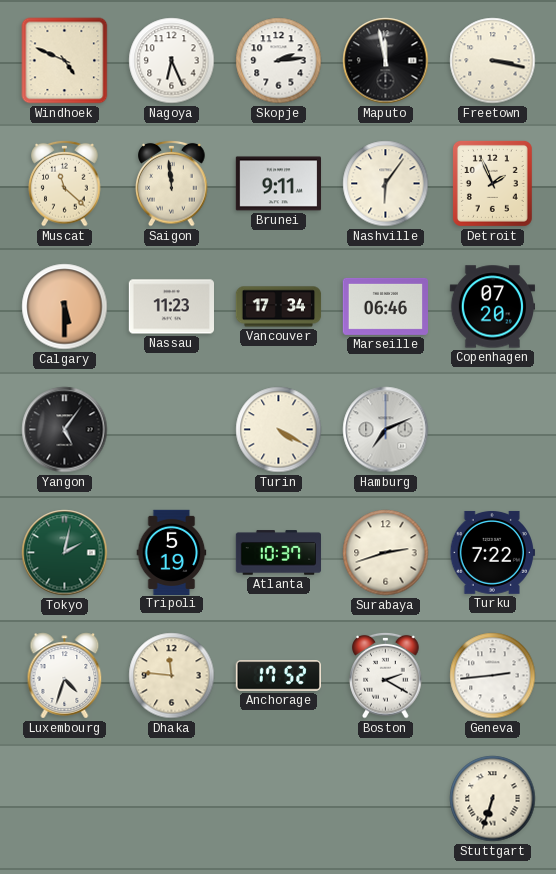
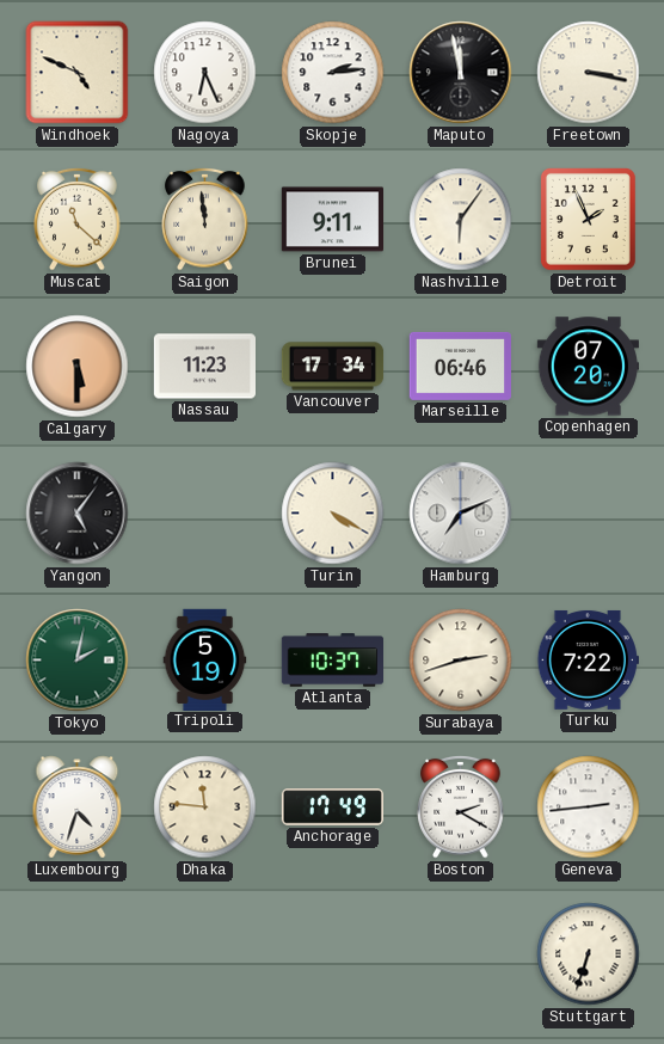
Anchorage: 17:52 -> 17:49 (332, 807)
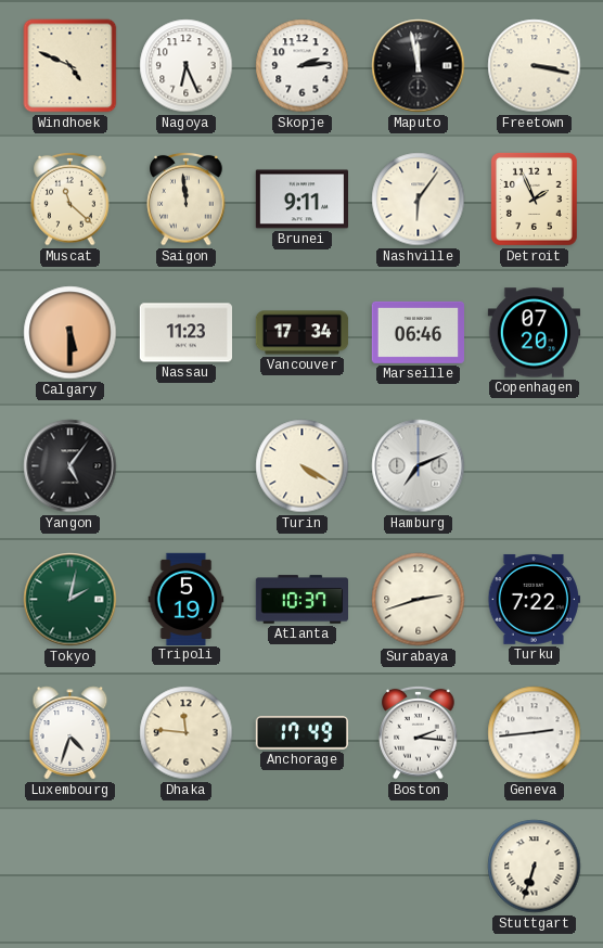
Boston: 2:20 -> 2:16 (419, 732)
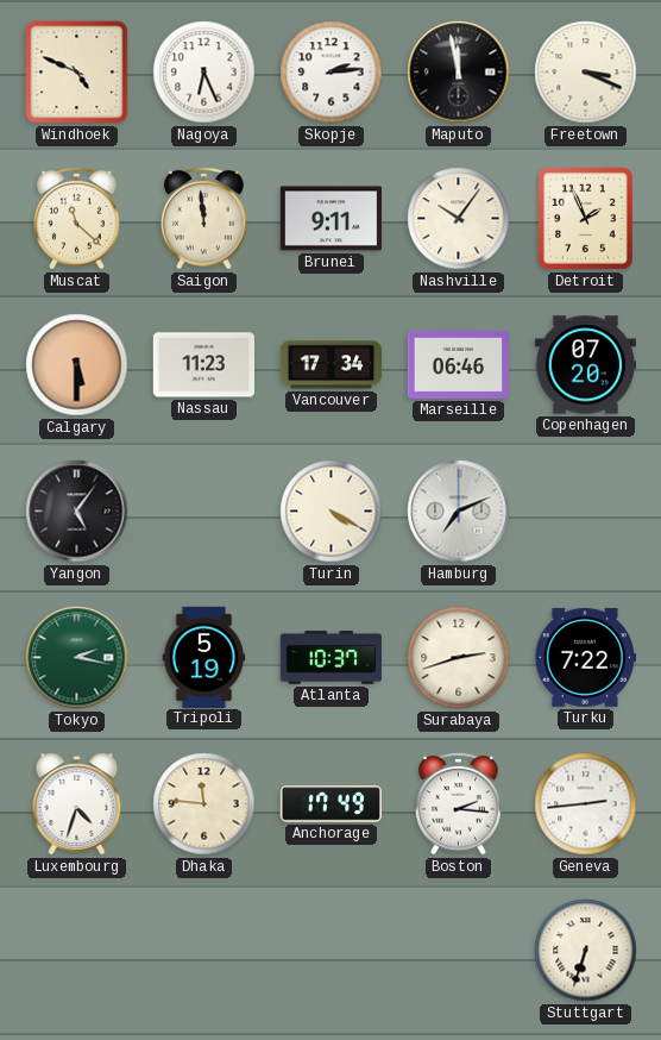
Freetown: 3:17 -> 3:19 (586, 73)
Nashville: 6:06 -> 10:06 (459, 219)
Tokyo: 2:02 -> 2:17 (77, 658)
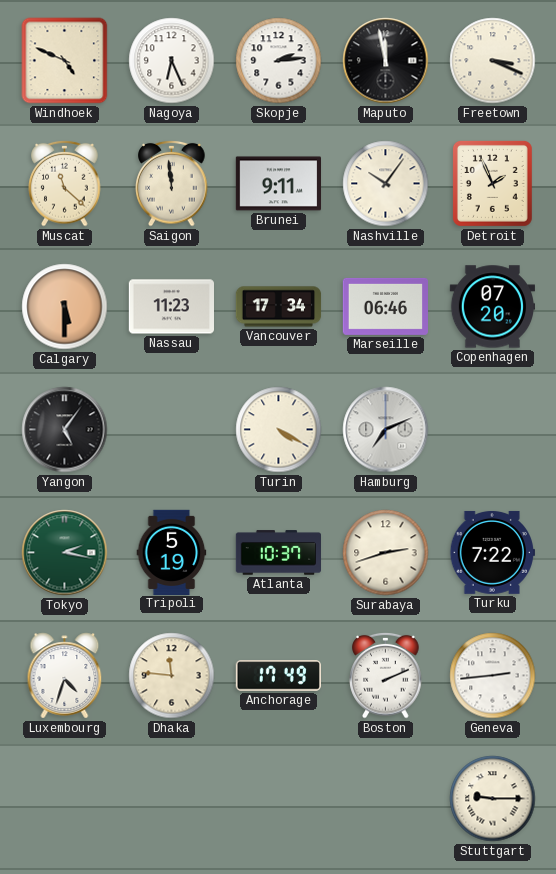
Boston: 2:16 -> 2:11 (386, 675)
Stuttgart: 6:33 -> 9:15 (493, 799)
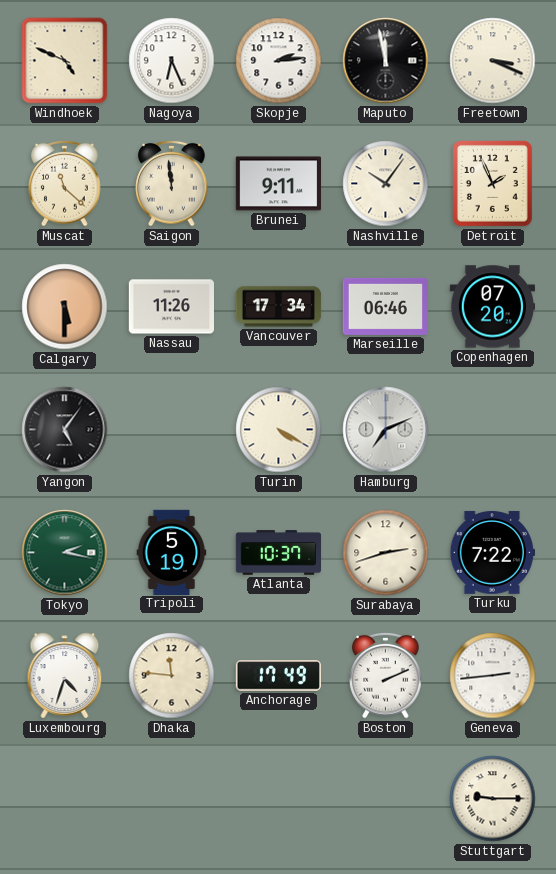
Nassau: 11:23 -> 11:26 (171, 307)
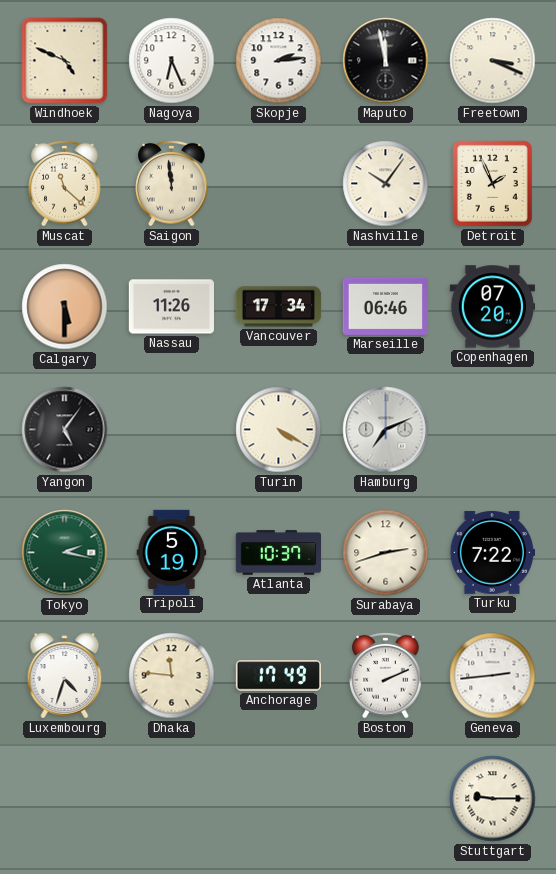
Brunei: 9:11 -> none (278, 184)
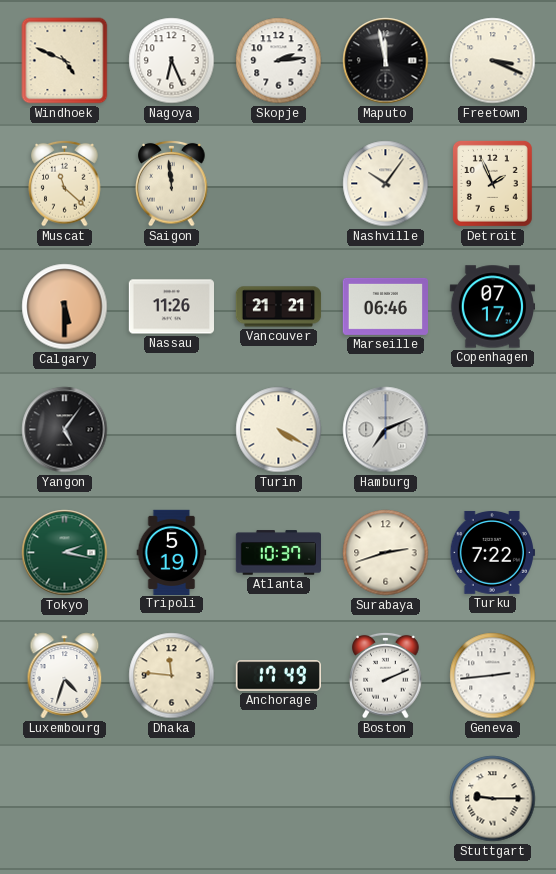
Vancouver: 17:34 -> 21:21 (279, 307)
Copenhagen: 07:20 -> 07:17 (492, 307)
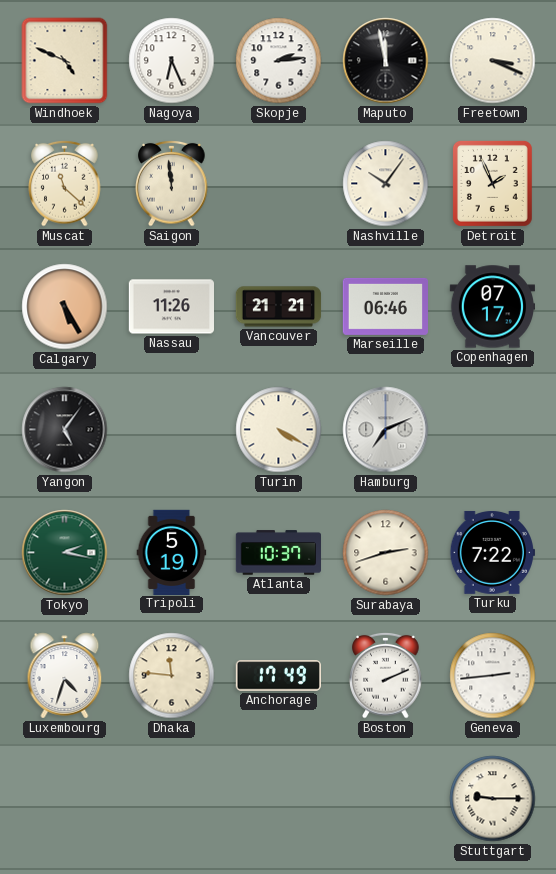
Calgary: 5:30 -> 5:25 (65, 307)
